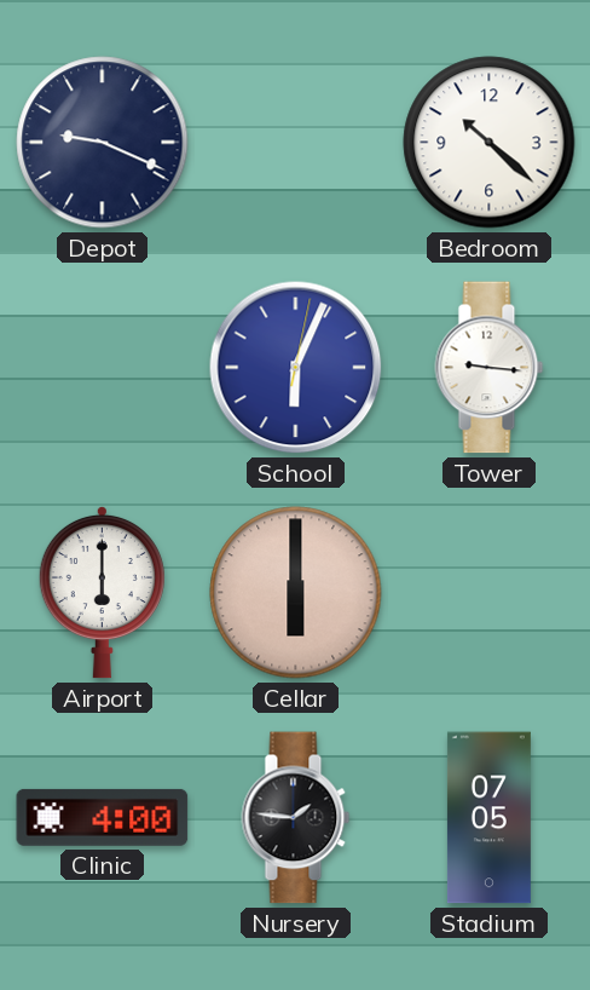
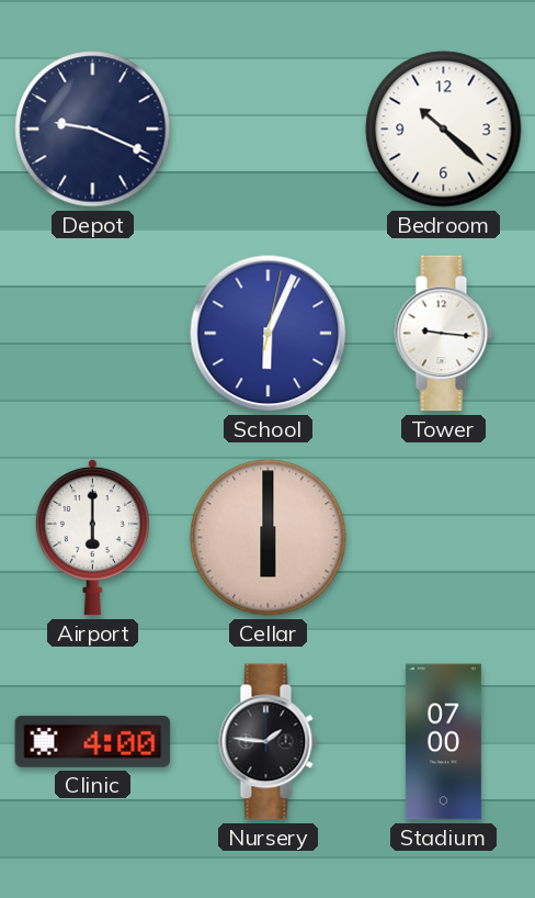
Stadium: 07:05 -> 07:00 (443, 742)
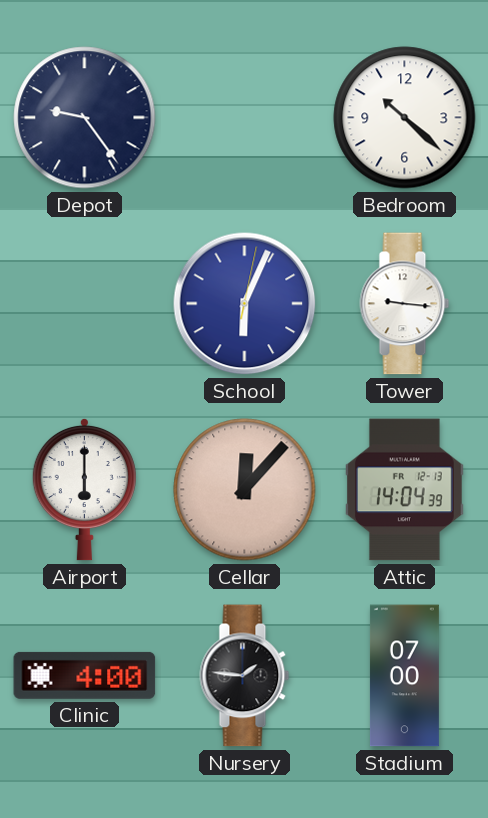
Depot: 9:19 -> 9:24 (85, 118)
Cellar: 6:00 -> 12:07 (245, 490)
Attic: none -> 14:04 (405, 490)
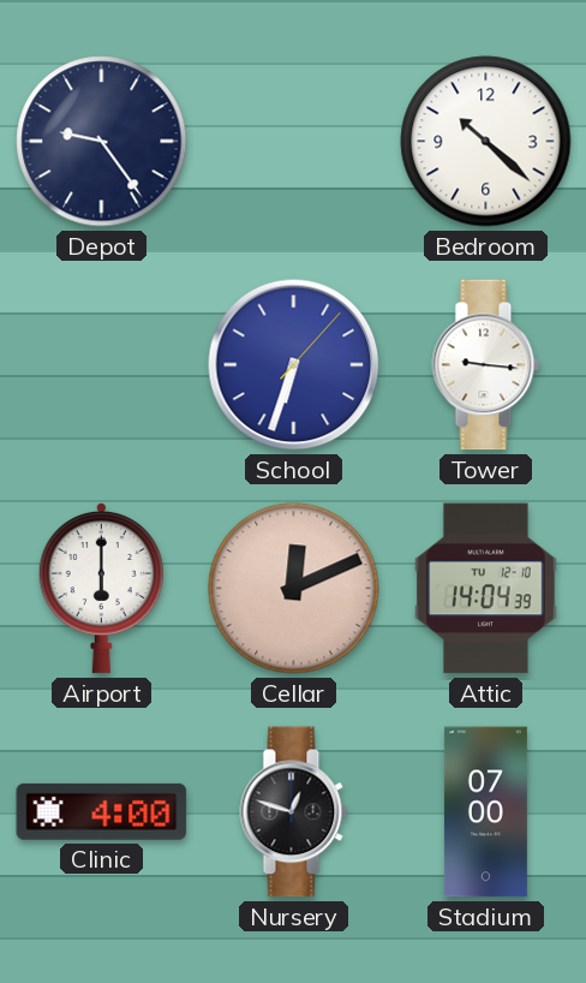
School: 6:04 -> 6:33 (294, 365)
Cellar: 12:07 -> 12:11 (294, 589)
Attic date: FR 12-13 -> TU 12-10 (486, 589)
Nursery: 1:46 -> 12:48 (294, 812)
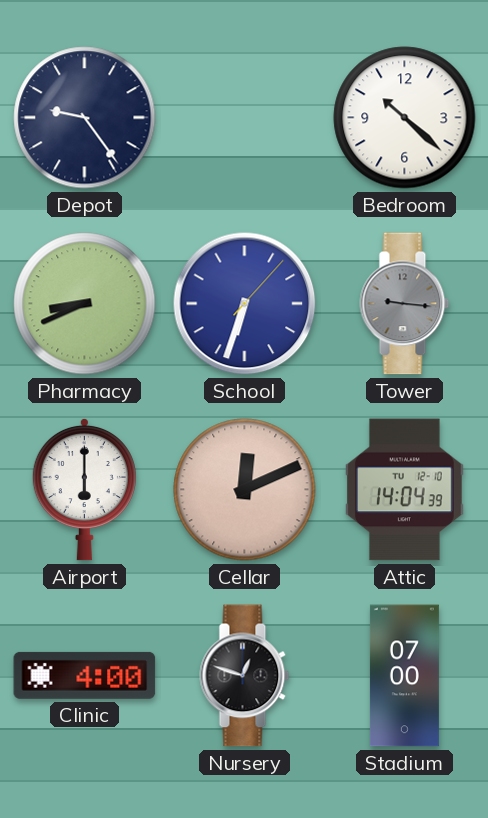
Pharmacy: none -> 8:41 (85, 304)
Tower dial: white -> grey (405, 304)
